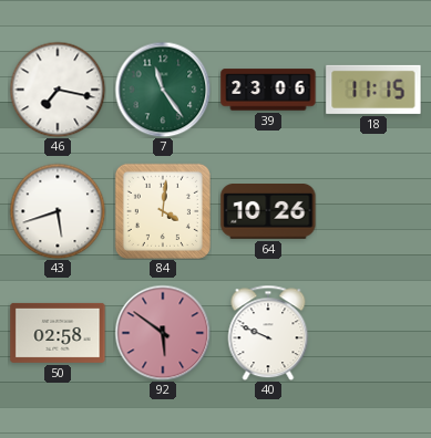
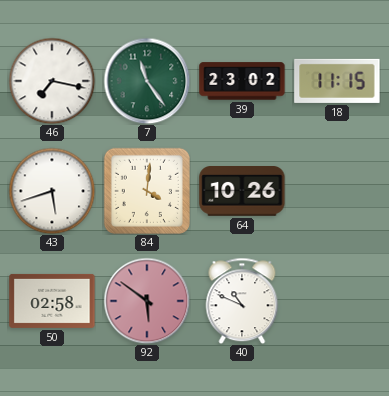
39: 23:06 -> 23:02 (242, 81)
40: 9:49 -> 10:49 (242, 301)
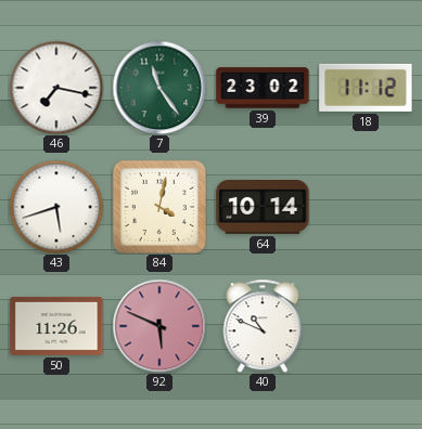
18: 11:15 -> 11:12 (366, 88)
84: 4:01 -> 4:02 (159, 207)
64: 10:26 -> 10:14 (263, 208)
50: 02:58 -> 11:26 (56, 326)
92: 5:51 -> 5:49 (159, 326)
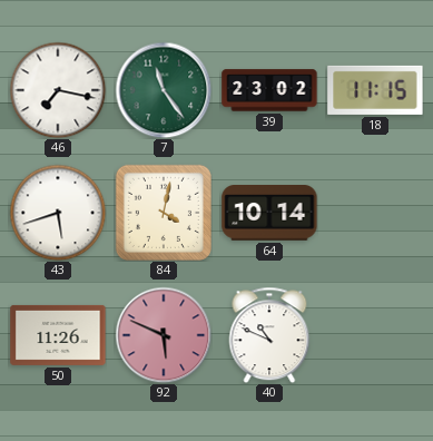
18: 11:12 -> 11:15 (375, 90)
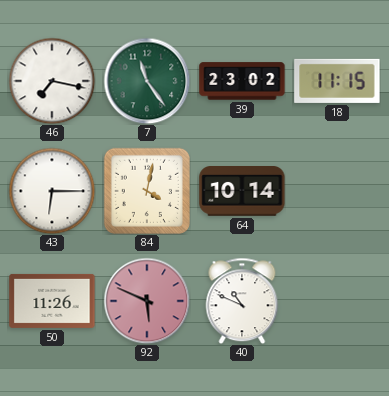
43: 5:42 -> 6:15 (52, 191)
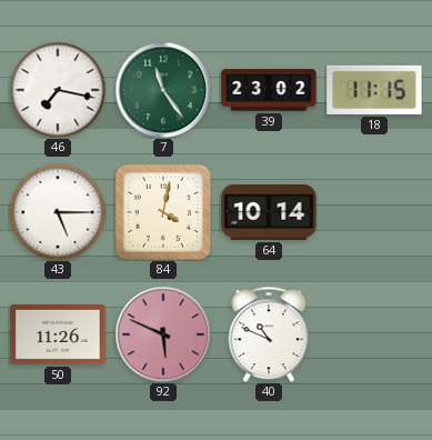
43: 6:15 -> 5:15 (58, 212)
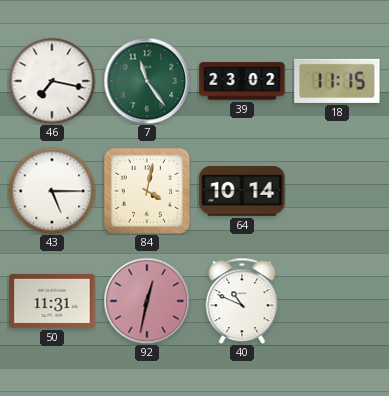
50: 11:26 -> 11:31 (52, 301)
92: 5:49 -> 12:32 (147, 301)
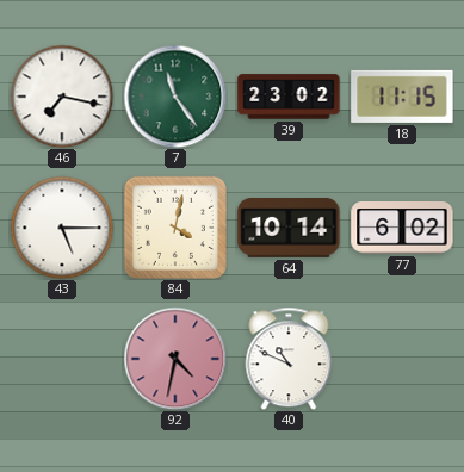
77: none -> 6:02 (402, 228)
50: 11:31 -> none (52, 301)
92: 12:32 -> 4:32 (175, 359)
